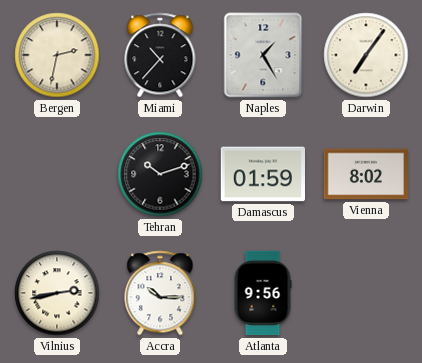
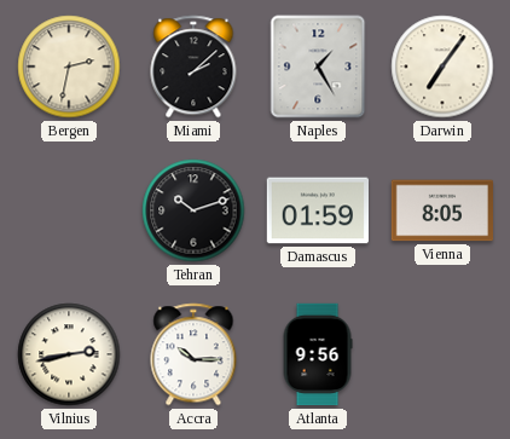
Miami: 10:37 -> 2:08 (193, 67)
Vienna: 8:02 -> 8:05 (442, 210)
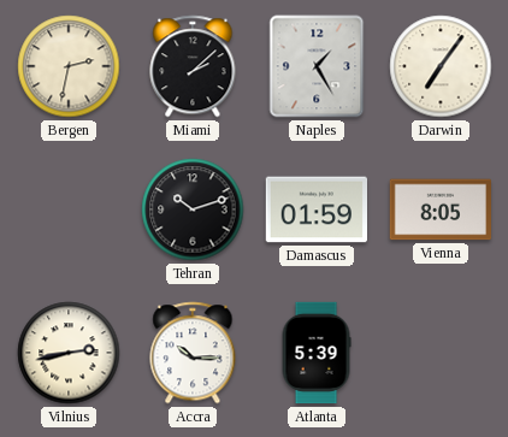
Atlanta: 9:56 -> 5:39 (317, 353)
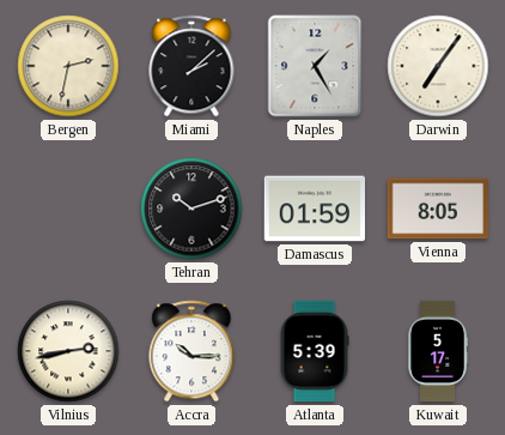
Kuwait: none -> 5:17 (437, 351)
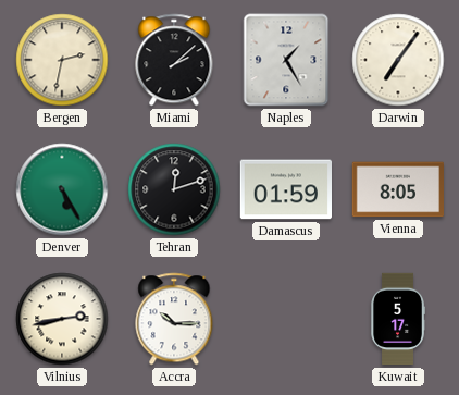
Denver: none -> 5:25 (62, 189)
Tehran: 10:12 -> 12:12 (174, 189)
Atlanta: 5:39 -> none (315, 351)
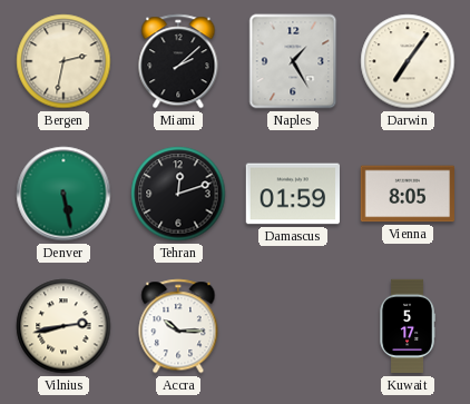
Denver: 5:25 -> 5:28 (63, 194)
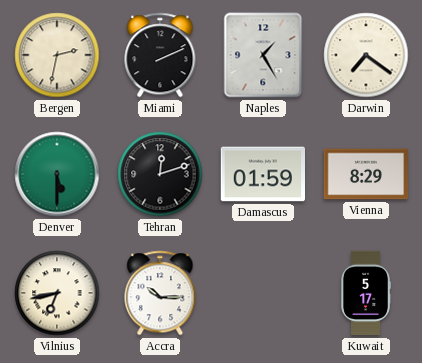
Miami: 2:08 -> 2:11 (160, 55)
Darwin: 7:06 -> 7:21 (366, 55)
Denver: 5:28 -> 5:30 (57, 174)
Vienna: 8:05 -> 8:29 (366, 174)
Vilnius: 2:43 -> 6:43 (57, 293)
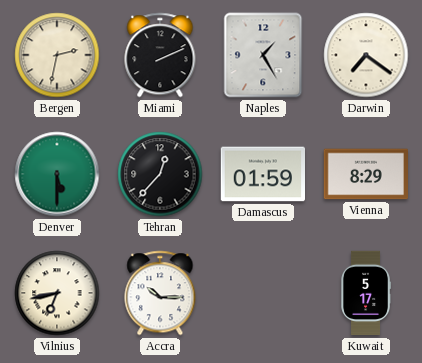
Tehran: 12:12 -> 12:37 (160, 174)
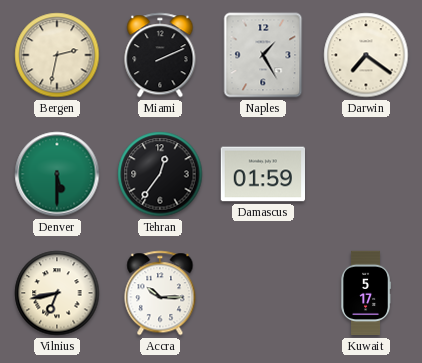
Tehran: 12:37 -> 12:36 (160, 174)
Vienna: 8:29 -> none (366, 174)
